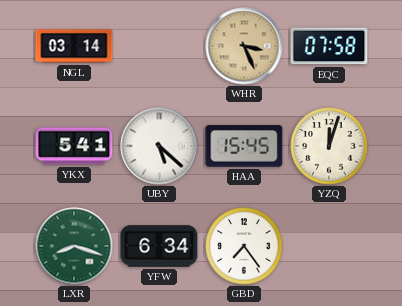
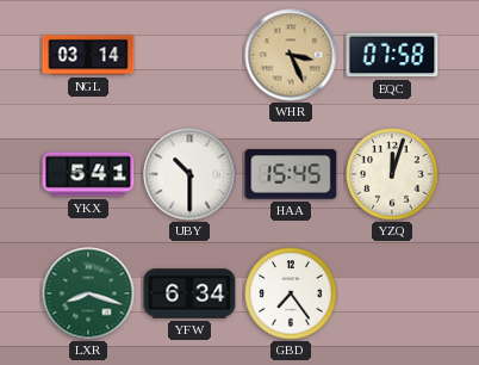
UBY: 5:22 -> 10:30 (189, 174)
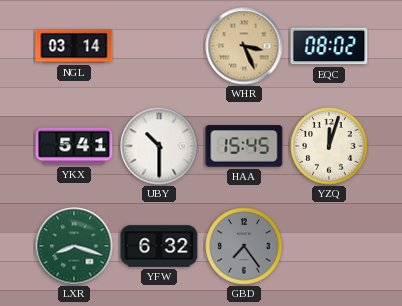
EQC: 07:58 -> 08:02 (329, 46)
YFW: 6:34 -> 6:32 (159, 246)
GBD dial: white -> grey (244, 246)
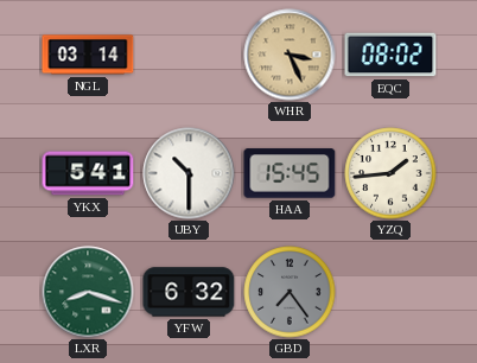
YZQ: 12:03 -> 1:44 (390, 173)
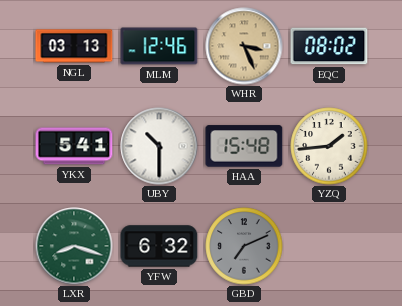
NGL: 03:14 -> 03:13 (74, 46)
MLM: none -> 12:46 (159, 46)
HAA: 15:45 -> 15:48 (244, 146)
GBD: 7:24 -> 7:11 (244, 246)
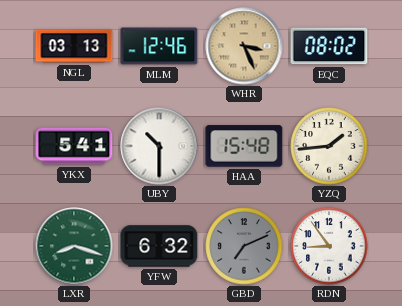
RDN: none -> 8:54 (329, 246)
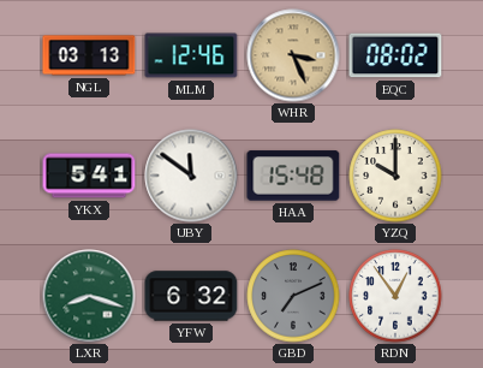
UBY: 10:30 -> 11:51 (191, 176)
YZQ: 1:44 -> 10:00 (395, 176)
RDN: 8:54 -> 12:54 (395, 296)
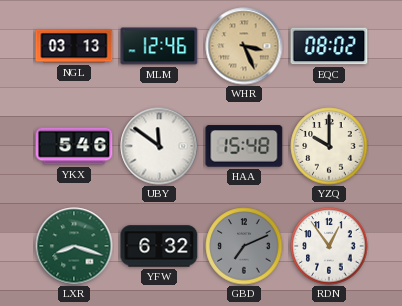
YKX: 5:41 -> 5:46 (74, 146)
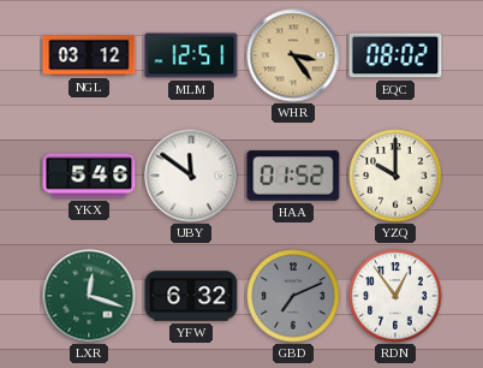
NGL: 03:13 -> 03:12 (89, 55)
MLM: 12:46 -> 12:51 (191, 55)
WHR: 3:26 -> 3:24 (293, 55)
HAA: 15:48 -> 01:52 (293, 176)
LXR: 8:18 -> 12:18 (89, 296)
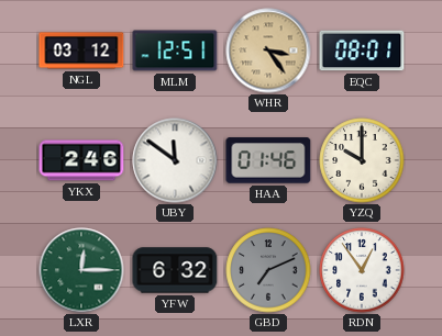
EQC: 08:02 -> 08:01 (362, 51)
YKX: 5:46 -> 2:46 (81, 160)
HAA: 01:52 -> 01:46 (268, 160)
LXR: 12:18 -> 12:15 (81, 270)
